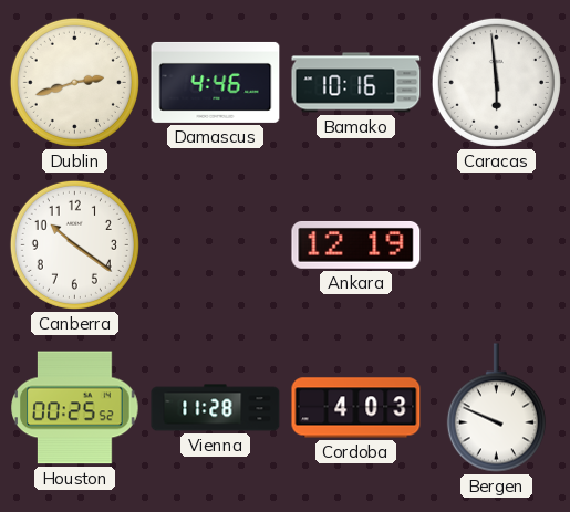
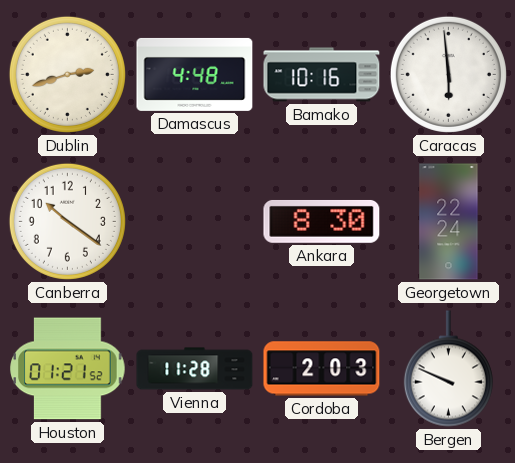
Damascus: 4:46 -> 4:48 (195, 74)
Ankara: 12:19 -> 8:30 (322, 221)
Georgetown: none -> 22:24 (449, 222)
Houston: 00:25 -> 01:21 (68, 369)
Cordoba: 4:03 -> 2:03 (322, 369)
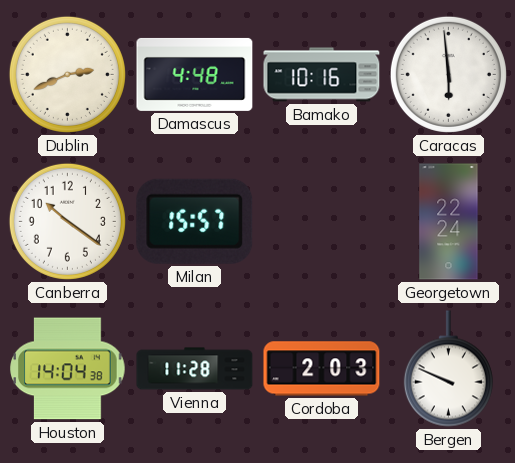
Dublin: 2:42 -> 2:41 (67, 74)
Milan: none -> 15:57 (195, 221)
Ankara: 8:30 -> none (322, 221)
Houston: 01:21 -> 14:04 (68, 369)
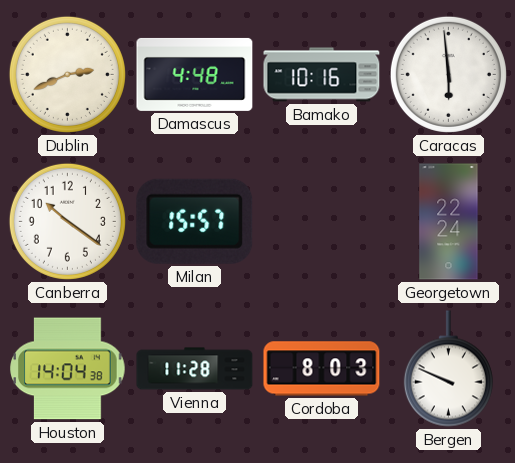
Cordoba: 2:03 -> 8:03 (322, 369)
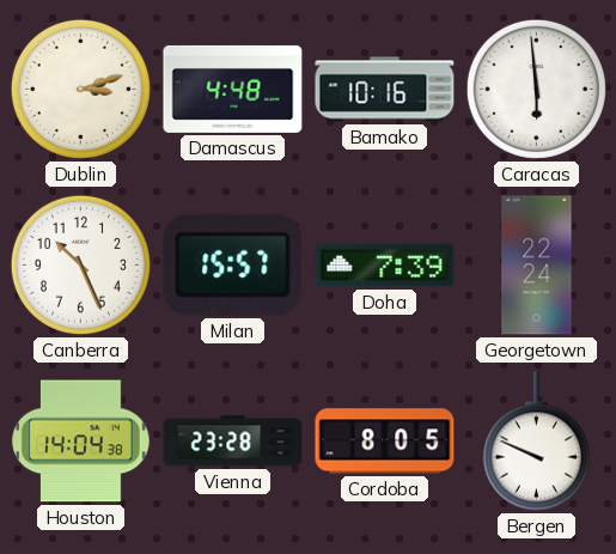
Dublin: 2:41 -> 3:12 (80, 89)
Canberra: 10:21 -> 10:26 (80, 264)
Doha: none -> 7:39 (385, 266)
Vienna: 11:28 -> 23:28 (233, 442)
Cordoba: 8:03 -> 8:05 (385, 442)
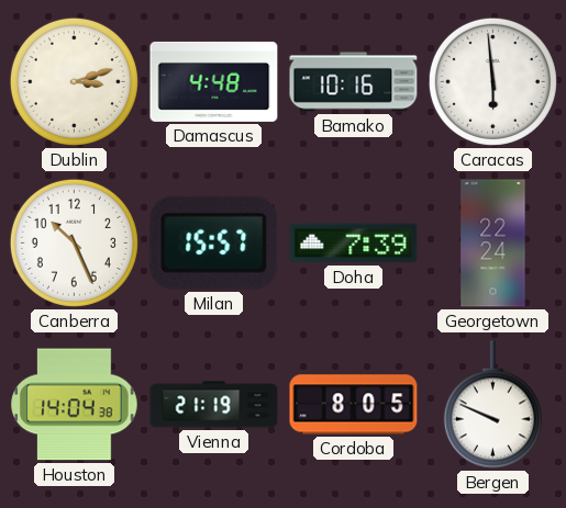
Vienna: 23:28 -> 21:19 (214, 405)
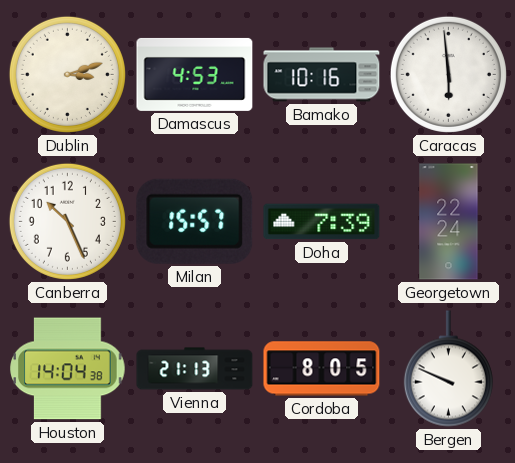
Damascus: 4:48 -> 4:53 (195, 74)
Vienna: 21:19 -> 21:13 (195, 369)
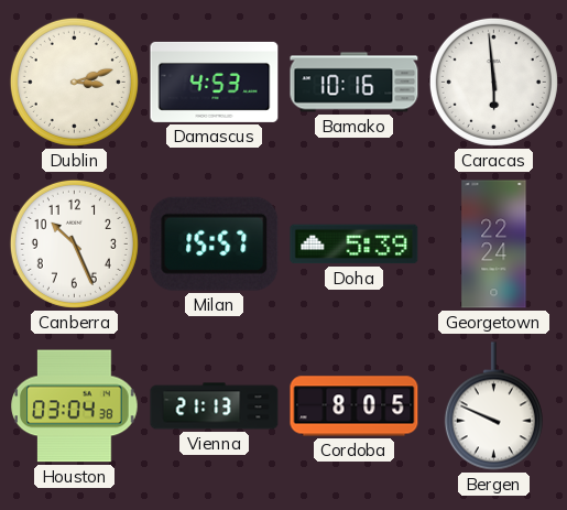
Doha: 7:39 -> 5:39 (355, 245)
Houston: 14:04 -> 03:04 (75, 406)
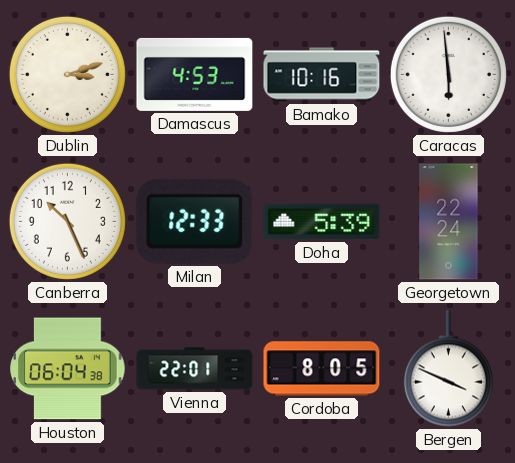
Milan: 15:57 -> 12:33 (195, 221)
Houston: 03:04 -> 06:04 (68, 369)
Vienna: 21:13 -> 22:01 (195, 369)
Bergen: 9:49 -> 3:49 (448, 369)
